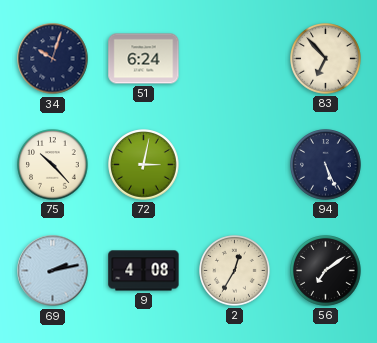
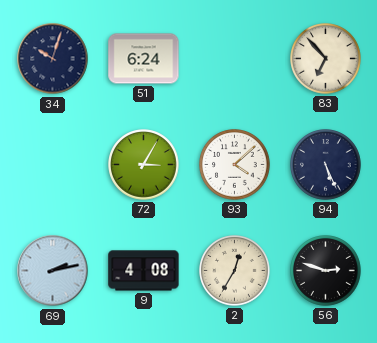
75: 10:23 -> none (53, 165)
72: 3:02 -> 3:05 (144, 165)
93: none -> 4:08 (235, 165)
56: 7:09 -> 2:48 (326, 271)
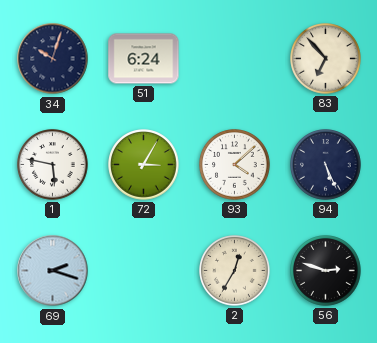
1: none -> 5:47 (53, 165)
69: 2:13 -> 2:18 (53, 271)
9: 4:08 -> none (144, 271)
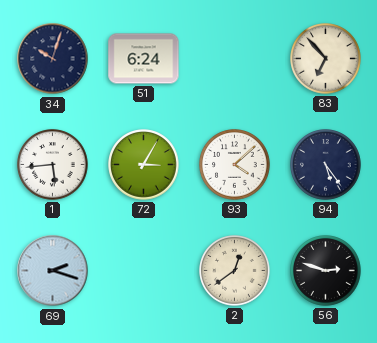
1: 5:47 -> 5:44 (53, 165)
94: 5:26 -> 5:24 (326, 165)
2: 12:35 -> 12:39 (235, 271)
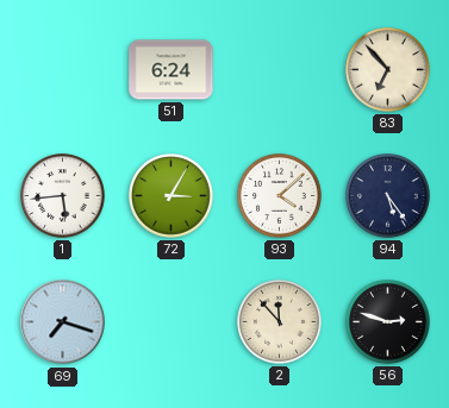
34: 10:03 -> none (53, 59)
69: 2:18 -> 7:18 (63, 322)
2: 12:39 -> 11:53 (280, 322)
